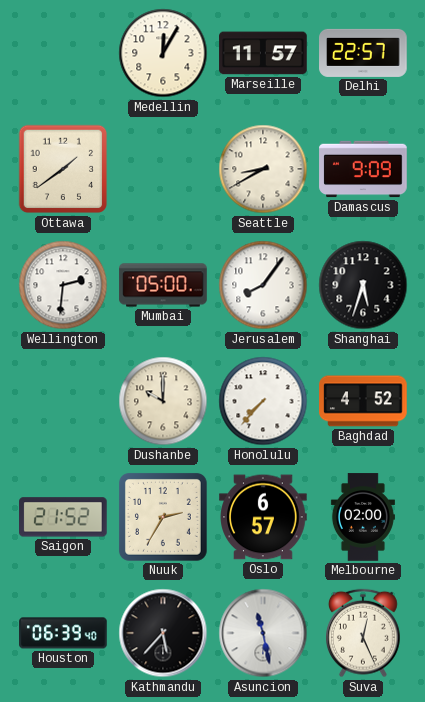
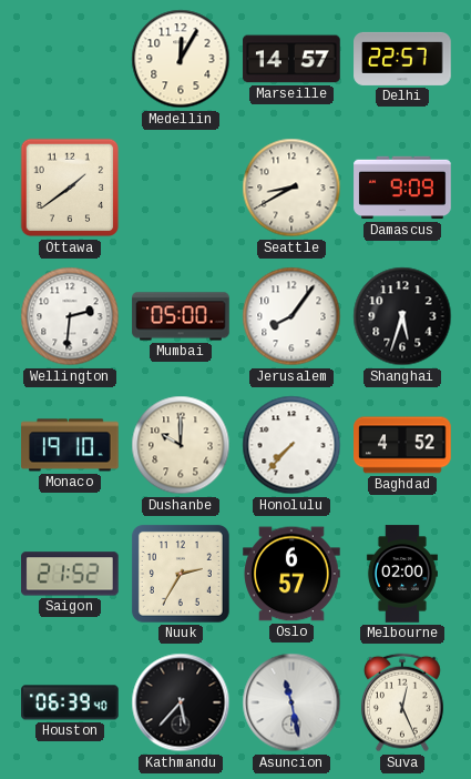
Marseille: 11:57 -> 14:57 (291, 59)
Monaco: none -> 19:10 (70, 445)
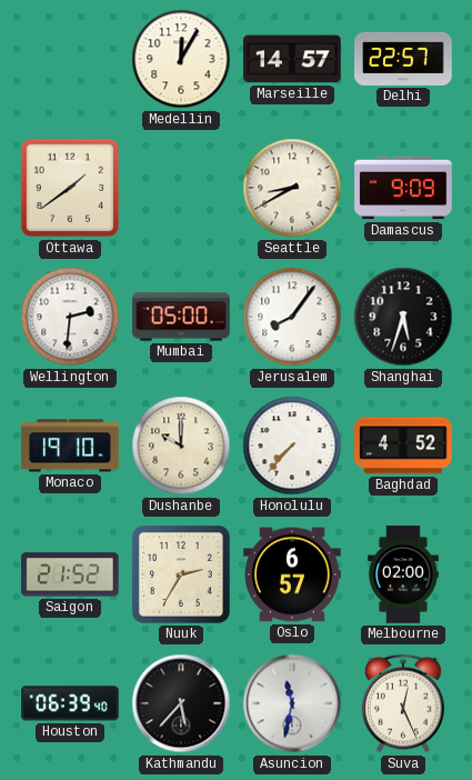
Asuncion: 11:28 -> 11:32 (292, 703)
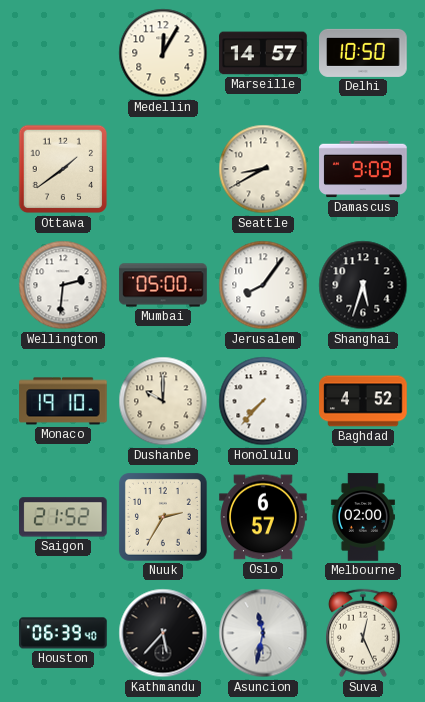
Delhi: 22:57 -> 10:50 (363, 53)
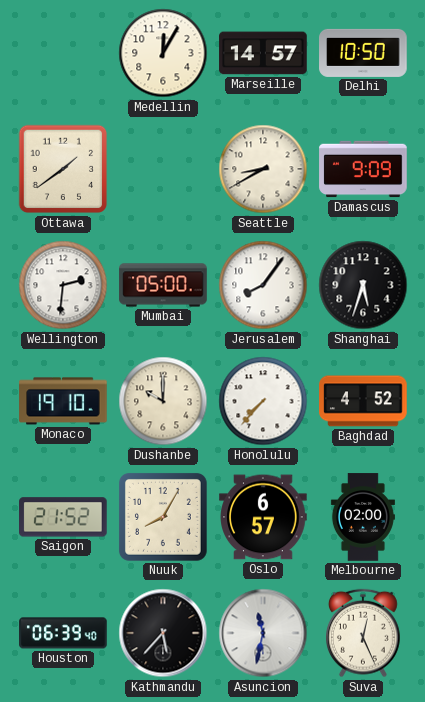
Nuuk: 2:35 -> 8:05 (163, 517)
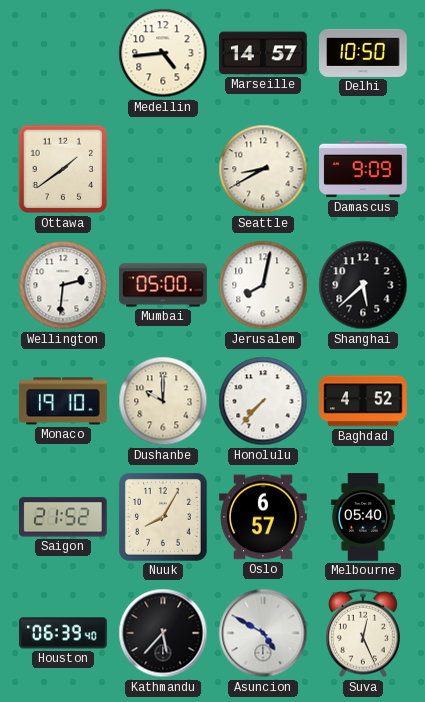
Medellin: 12:05 -> 4:44 (163, 53)
Jerusalem: 8:06 -> 8:02 (263, 285)
Shanghai: 5:33 -> 5:38 (363, 285)
Melbourne: 02:00 -> 05:40 (363, 517)
Asuncion: 11:32 -> 4:50 (263, 633)
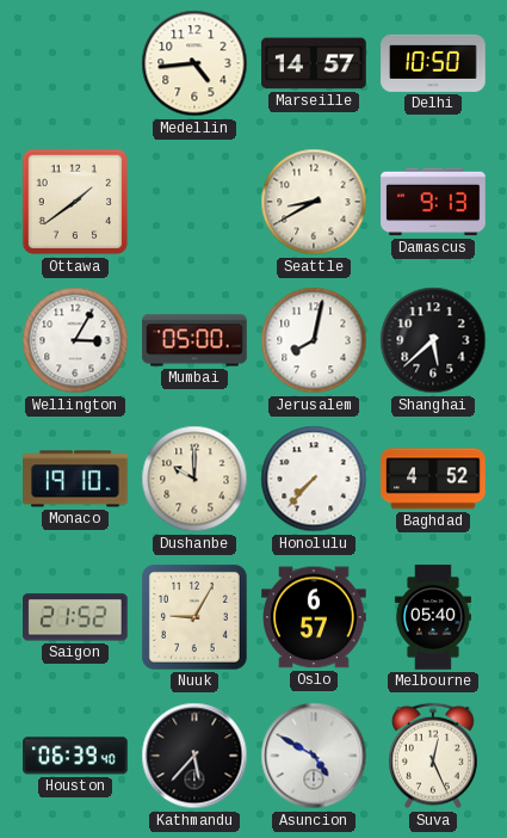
Damascus: 9:09 -> 9:13 (433, 202)
Wellington: 2:31 -> 3:05 (75, 340)
Nuuk: 8:05 -> 9:05 (194, 617)
